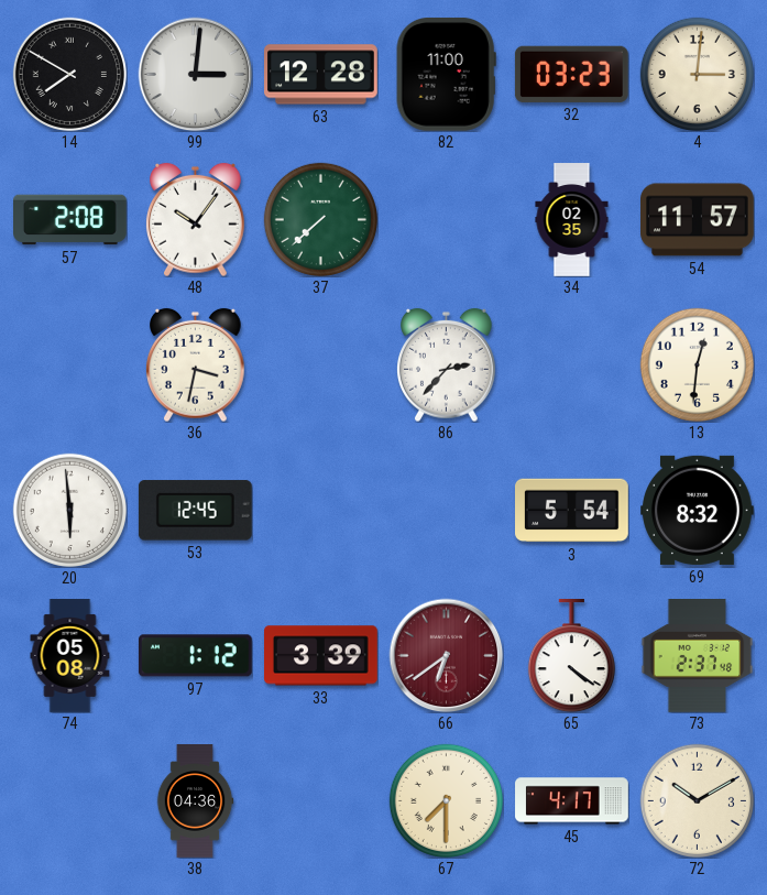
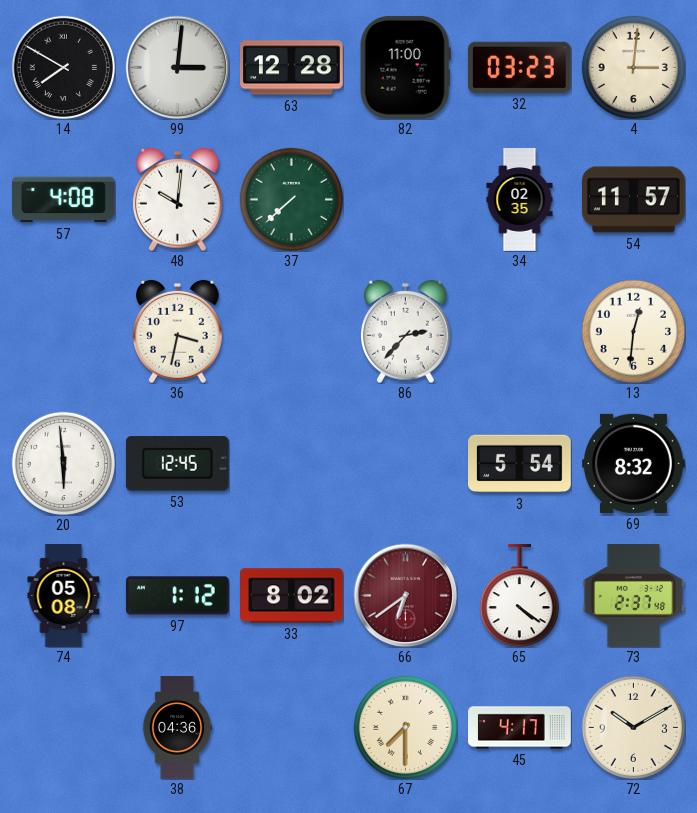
57: 2:08 -> 4:08 (64, 200)
48: 10:06 -> 10:01 (178, 199)
33: 3:39 -> 8:02 (292, 596)
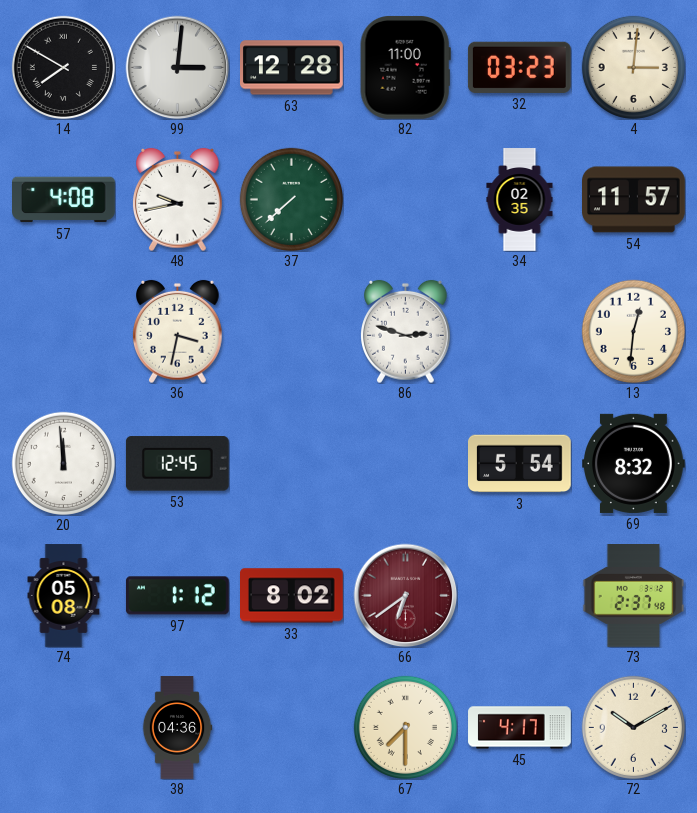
48: 10:01 -> 9:43 (178, 199)
86: 2:37 -> 2:48 (406, 331)
20: 5:59 -> 11:59 (63, 463)
65: 4:21 -> none (519, 596)
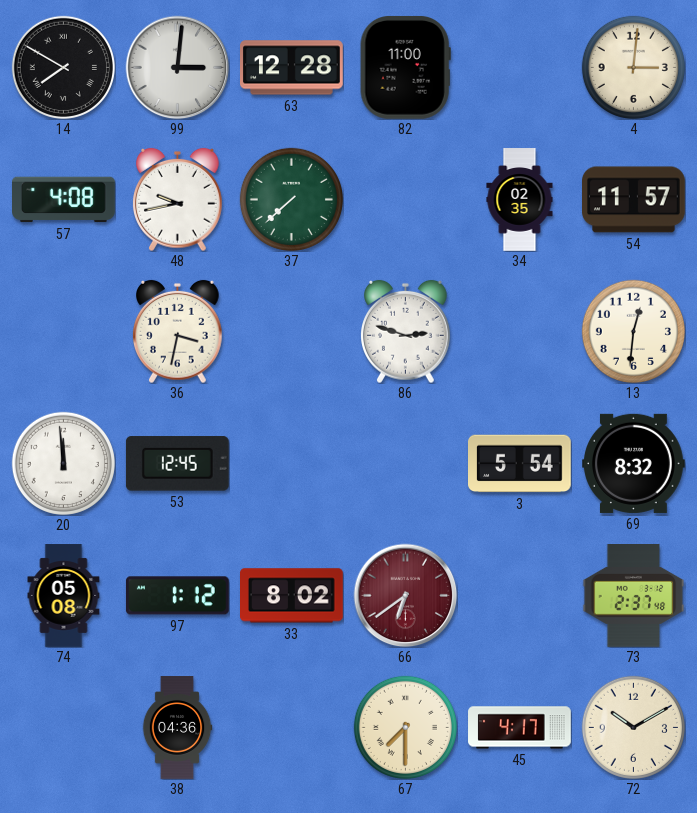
32: 03:23 -> none (519, 67)
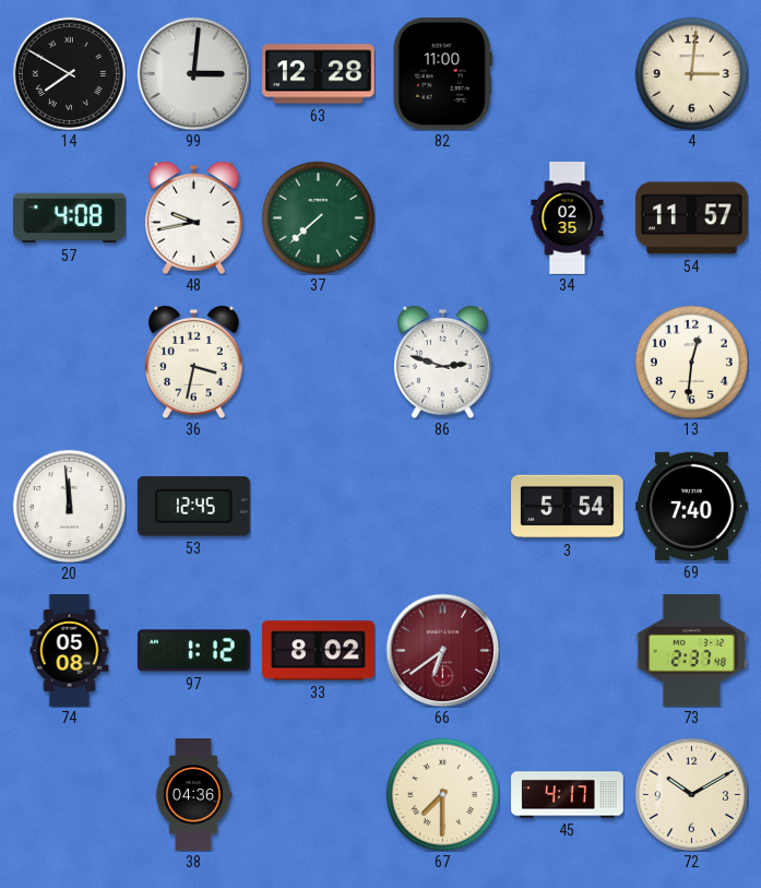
69: 8:32 -> 7:40 (692, 506)
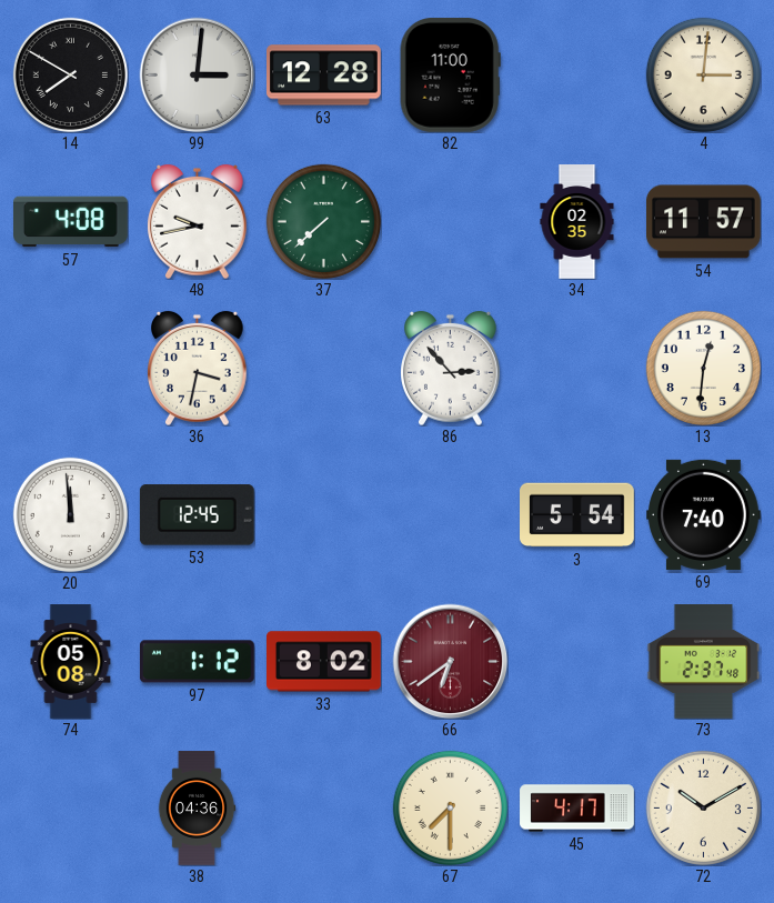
86: 2:48 -> 2:53 (451, 368)
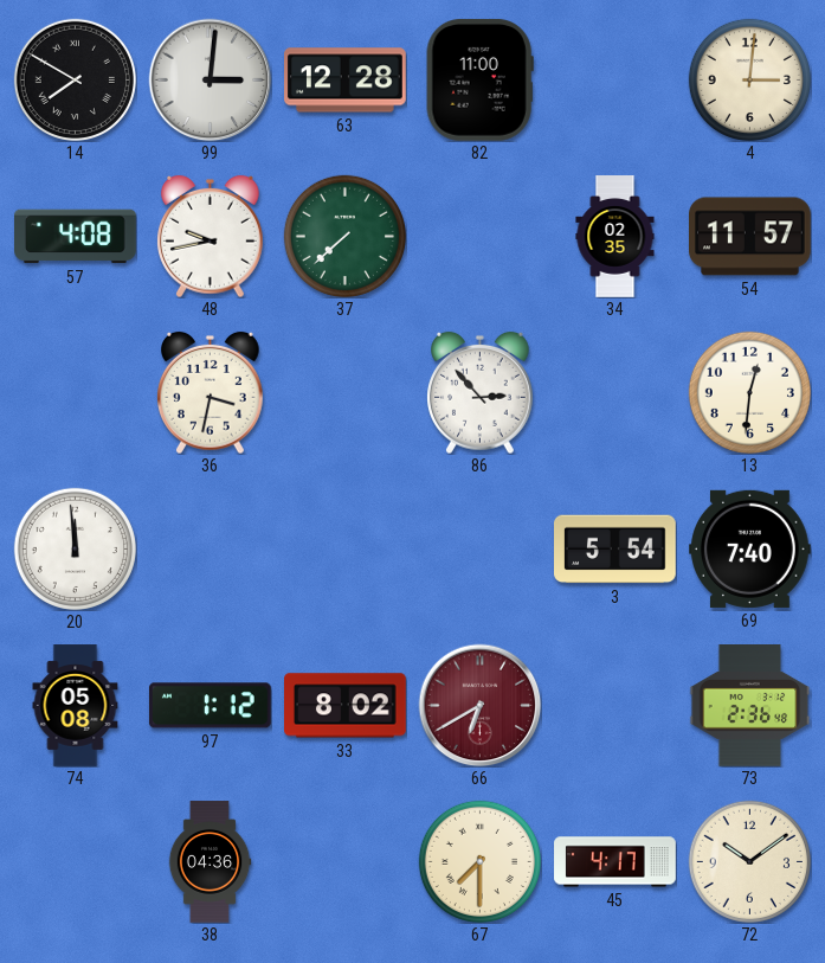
53: 12:45 -> none (197, 515)
66: 6:39 -> 6:40 (479, 705)
73: 2:37 -> 2:36 (750, 706)
72: 10:10 -> 10:09 (749, 861)
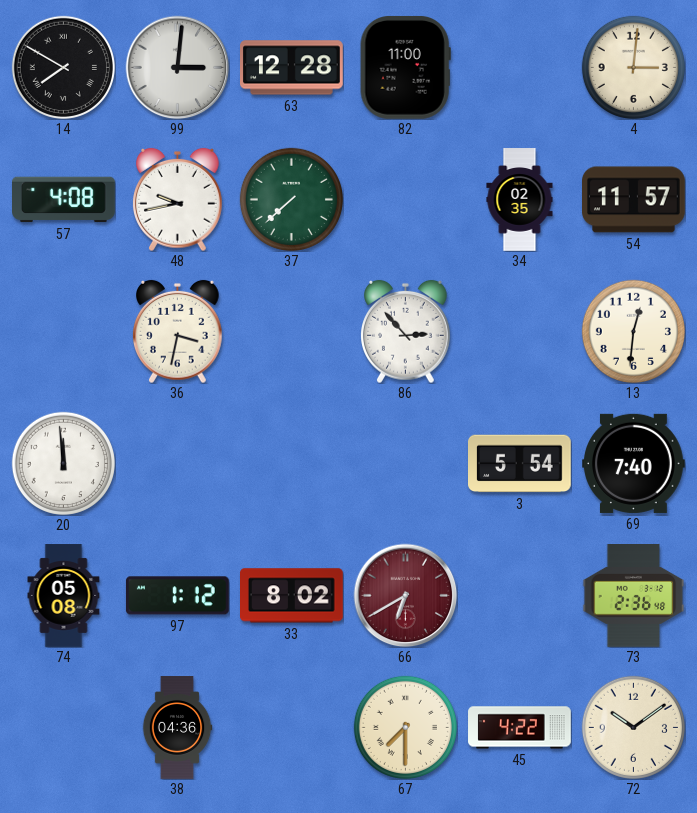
45: 4:17 -> 4:22 (520, 728)
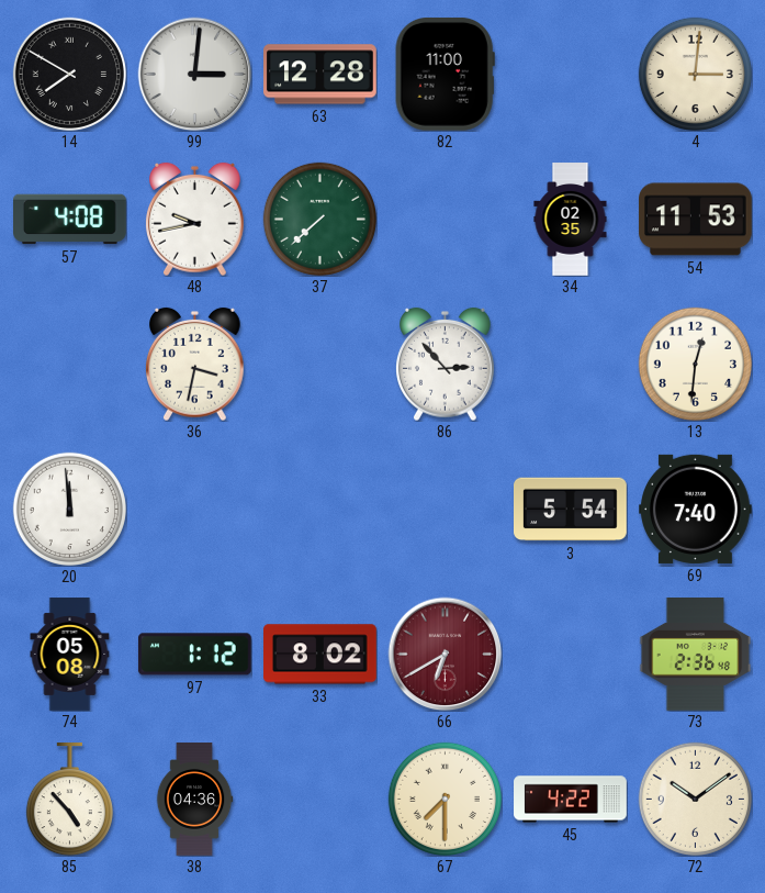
54: 11:57 -> 11:53 (696, 220)
85: none -> 4:53 (69, 800)
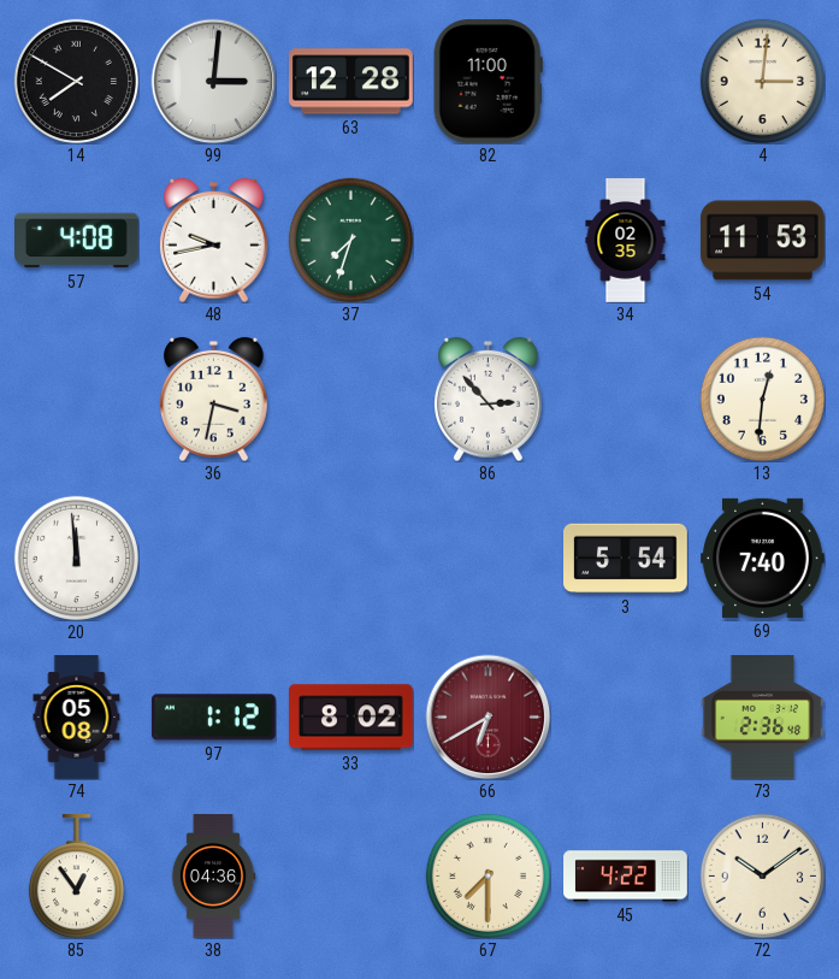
37: 7:38 -> 7:33 (350, 240)
85: 4:53 -> 12:54 (76, 877)
